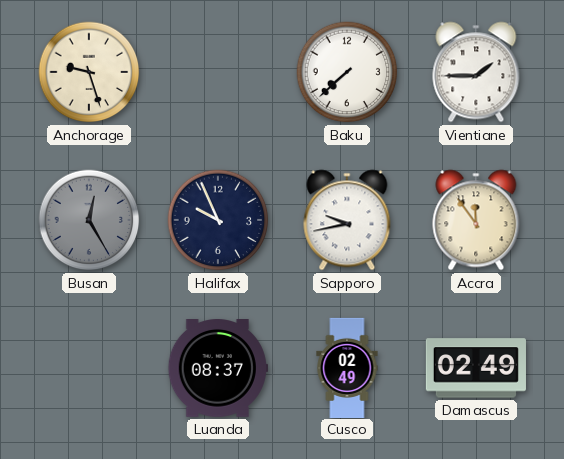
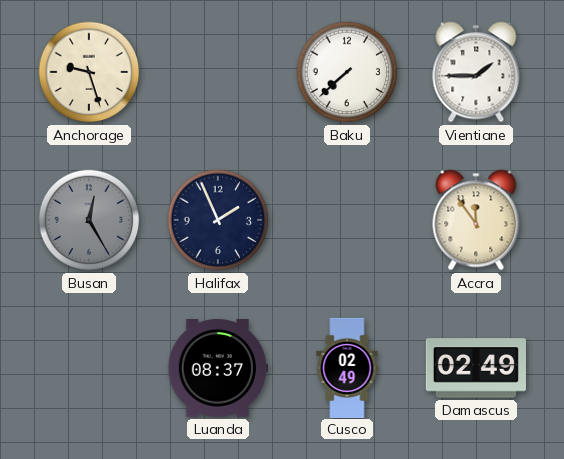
Halifax: 9:56 -> 1:56 (218, 220)
Sapporo: 9:43 -> none (347, 220)
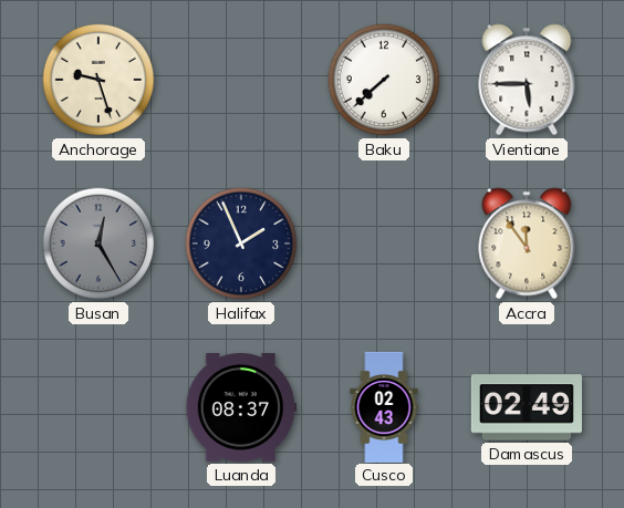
Vientiane: 1:45 -> 5:45 (527, 80)
Cusco: 02:49 -> 02:43 (384, 406)
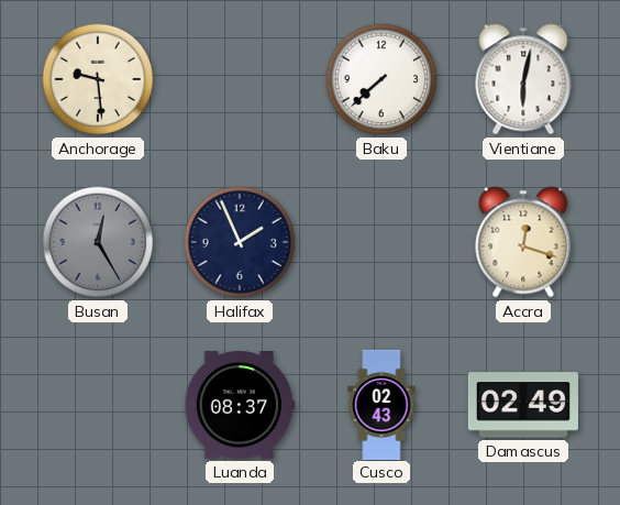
Anchorage: 9:27 -> 9:29 (98, 79)
Vientiane: 5:45 -> 6:02 (523, 79)
Accra: 11:54 -> 12:18 (523, 242)
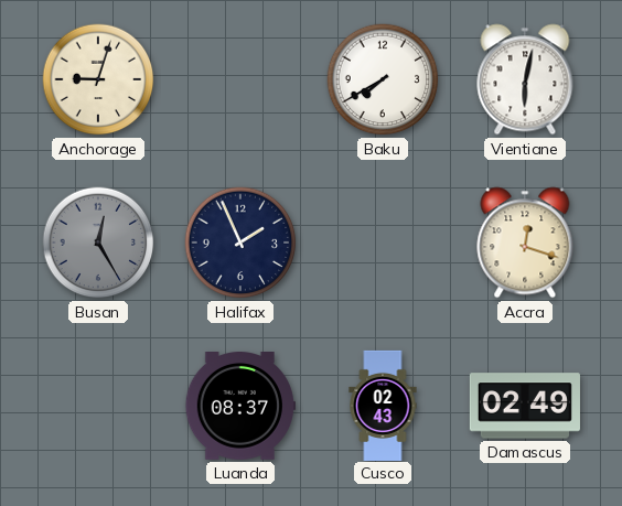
Anchorage: 9:29 -> 9:03 (98, 79)
Baku: 7:38 -> 7:40 (383, 79)
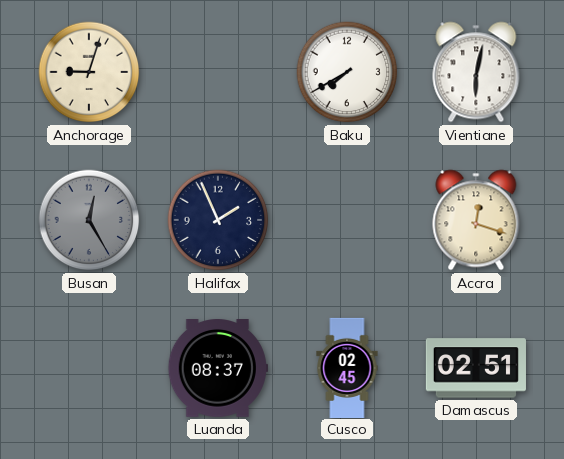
Cusco: 02:43 -> 02:45 (347, 367)
Damascus: 02:49 -> 02:51 (476, 368)
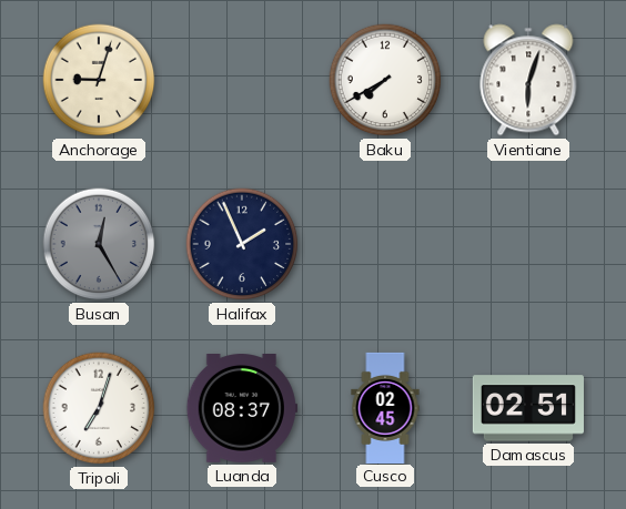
Vientiane: 6:02 -> 6:03 (528, 80)
Accra: 12:18 -> none (476, 220)
Tripoli: none -> 7:03 (99, 408)
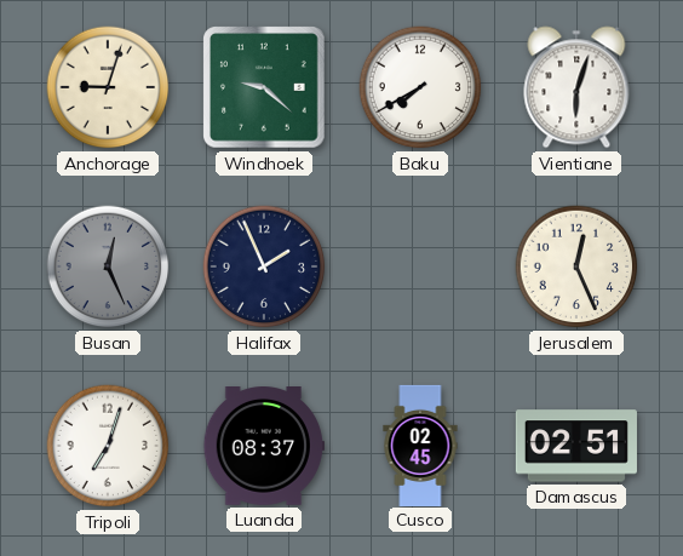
Windhoek: none -> 9:22 (265, 88)
Busan: 12:25 -> 12:26 (108, 266)
Jerusalem: none -> 12:26 (576, 266)
